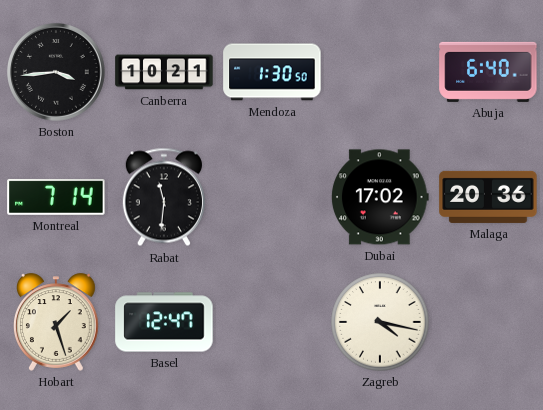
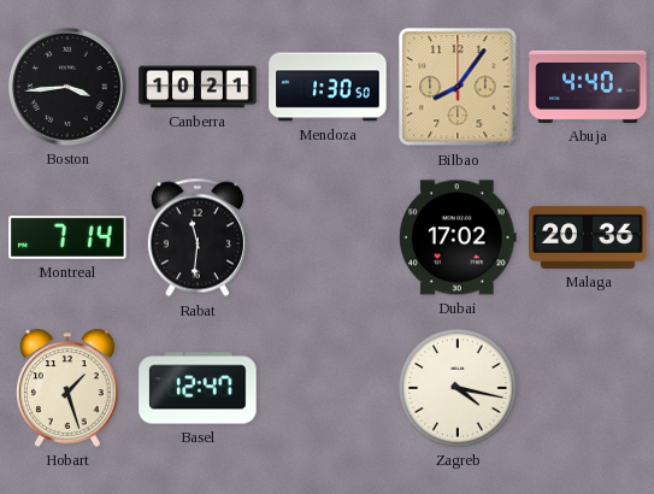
Bilbao: none -> 8:06 (458, 87)
Abuja: 6:40 -> 4:40 (588, 87)
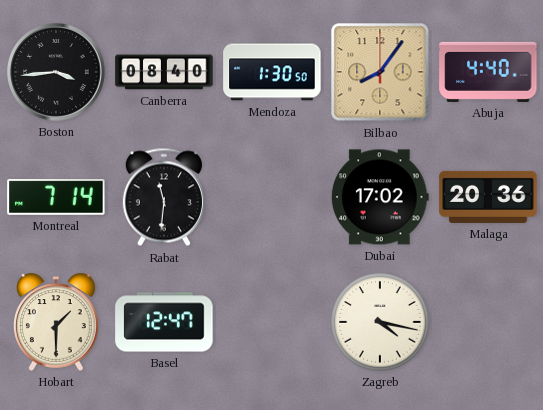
Canberra: 10:21 -> 08:40 (164, 72)
Hobart: 1:27 -> 1:30 (56, 322)
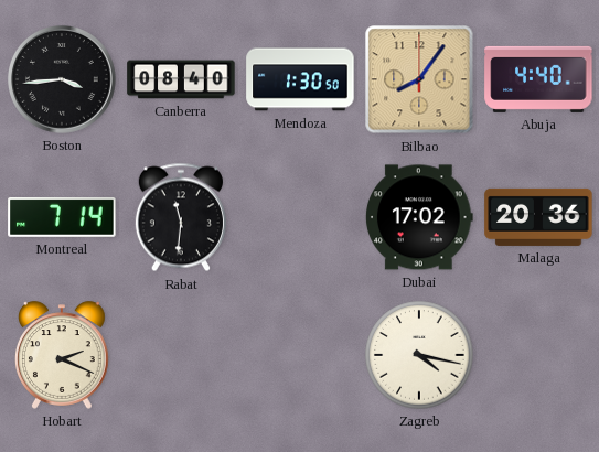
Hobart: 1:30 -> 2:19 (62, 355)
Basel: 12:47 -> none (164, 322)
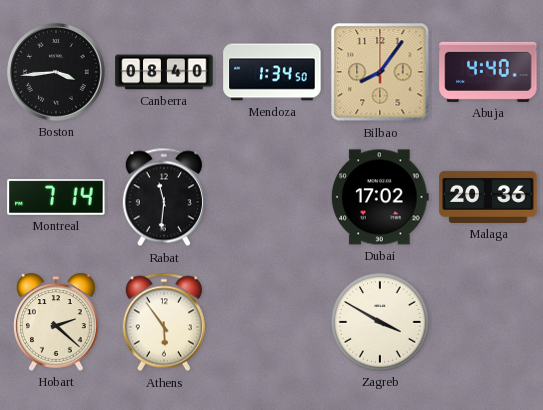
Mendoza: 1:30 -> 1:34 (272, 72)
Hobart: 2:19 -> 2:22 (56, 322)
Athens: none -> 5:54 (164, 322)
Zagreb: 4:17 -> 3:50 (380, 322)
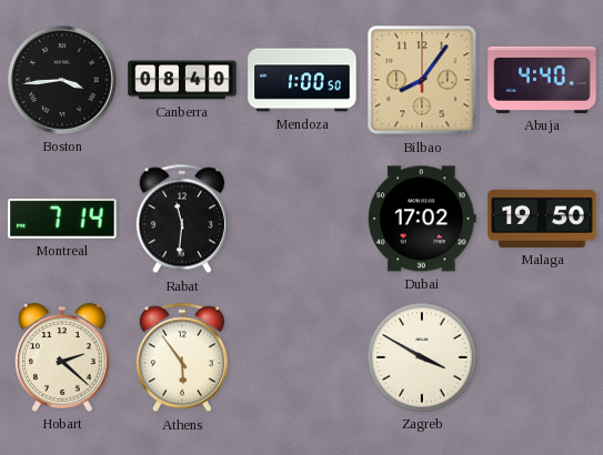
Mendoza: 1:34 -> 1:00 (302, 80)
Malaga: 20:36 -> 19:50 (542, 219)
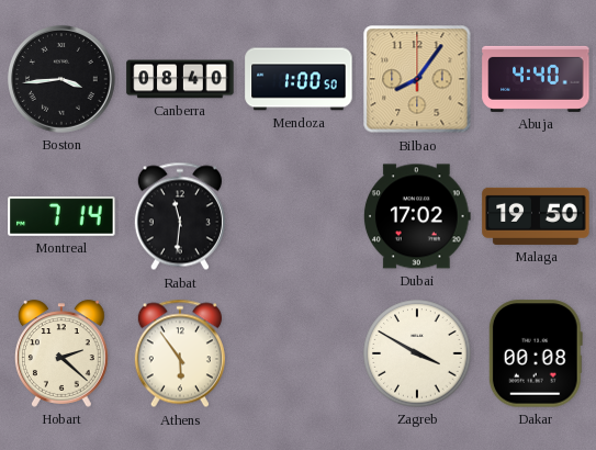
Dakar: none -> 00:08 (536, 353)
